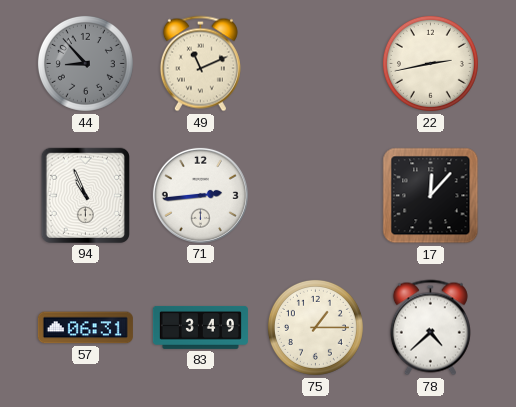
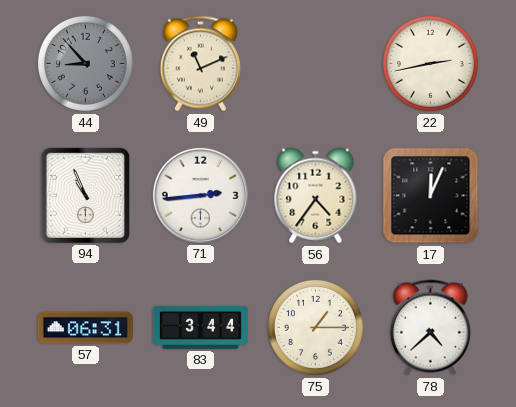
56: none -> 4:36 (316, 196)
17: 12:07 -> 12:04 (431, 196)
83: 3:49 -> 3:44 (200, 327)
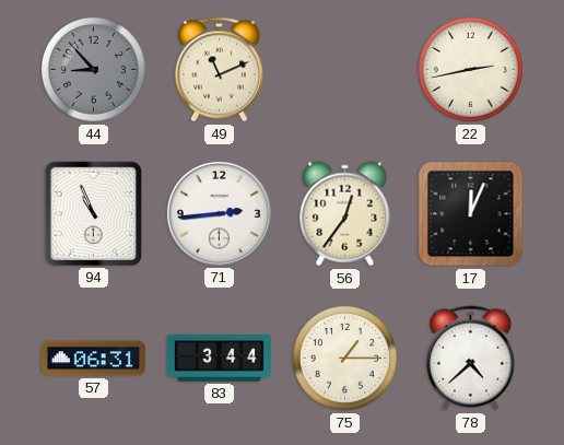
56: 4:36 -> 12:36 (345, 214)
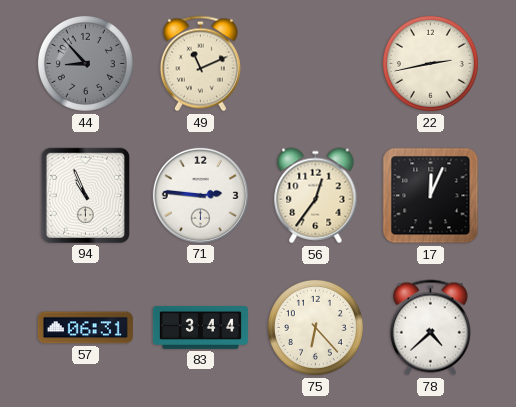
71: 2:44 -> 2:46 (200, 195)
75: 1:15 -> 6:23 (315, 327)
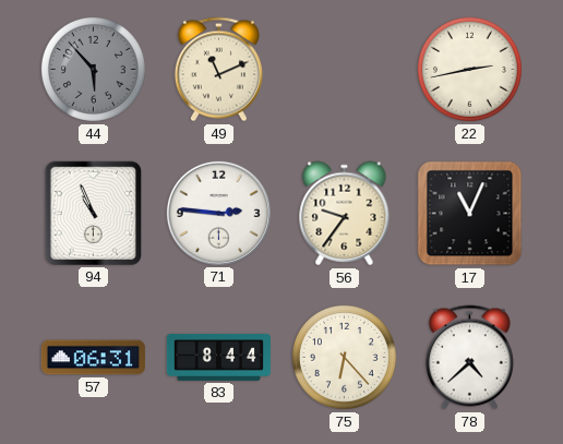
44: 8:53 -> 5:53 (93, 69)
56: 12:36 -> 9:36 (345, 214)
17: 12:04 -> 11:04 (470, 214)
83: 3:44 -> 8:44 (218, 357)
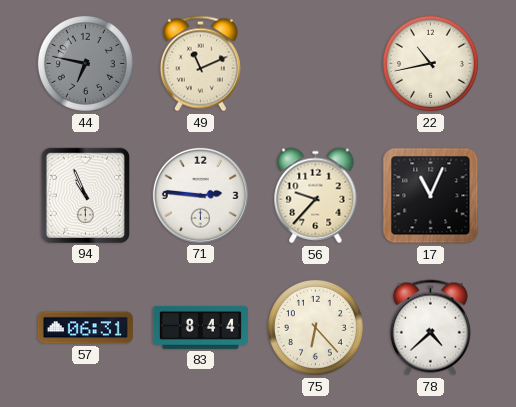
44: 5:53 -> 6:47 (85, 63)
22: 2:43 -> 10:43 (430, 63)
56: 9:36 -> 9:37 (316, 196)
